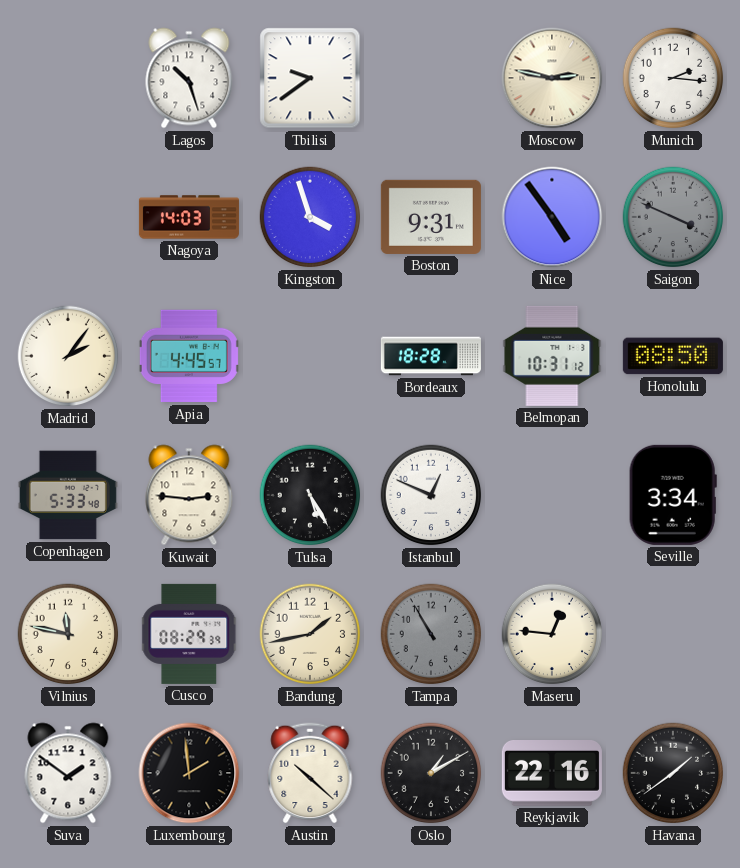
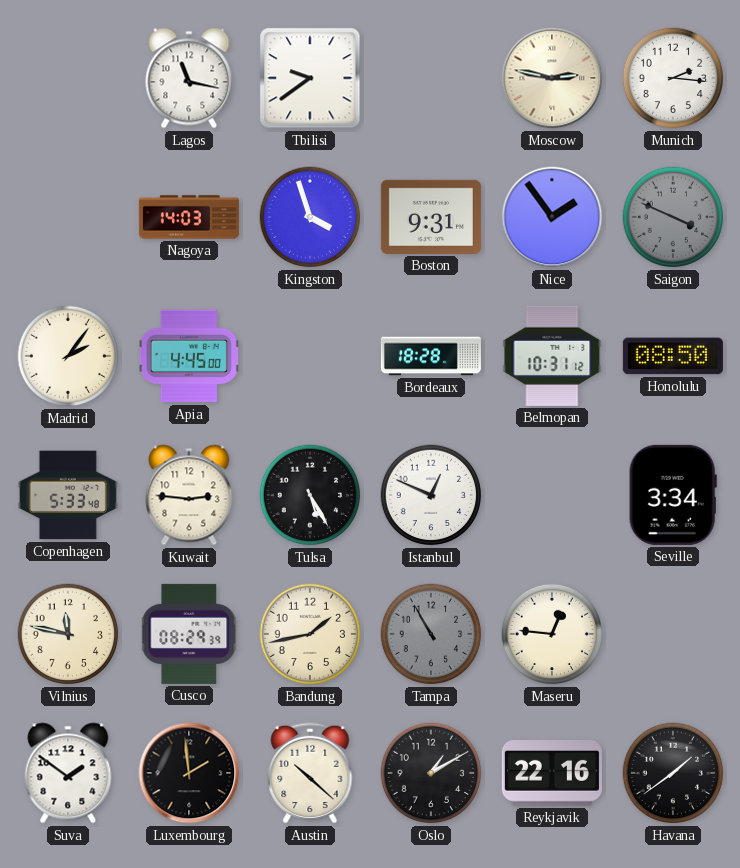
Lagos: 10:27 -> 11:17 (189, 78)
Nice: 4:54 -> 1:54 (552, 217)
Apia: 4:45:57 -> 4:45:00 (189, 356)
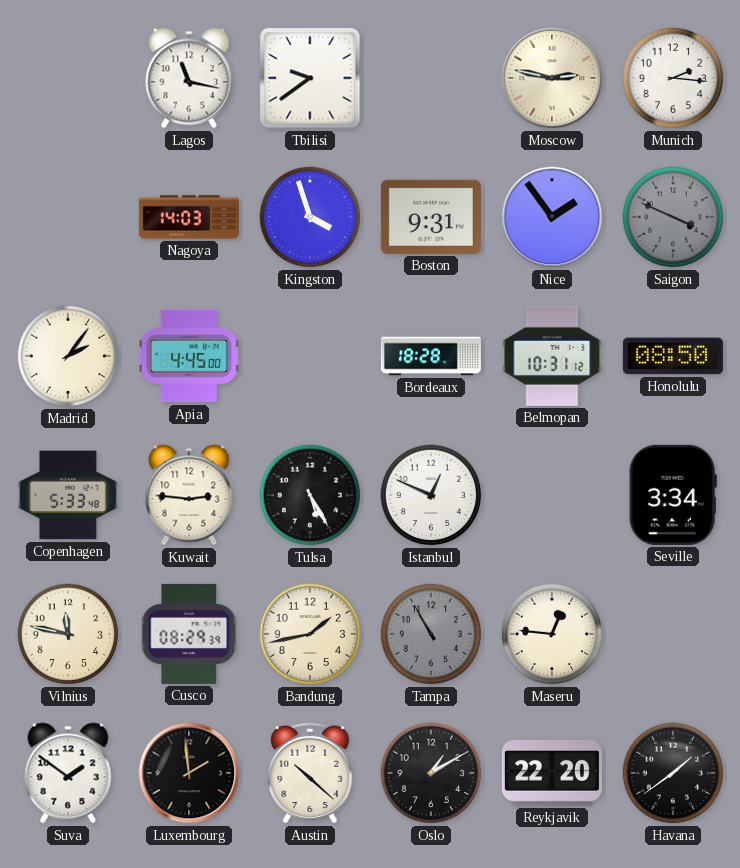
Reykjavik: 22:16 -> 22:20 (552, 774)
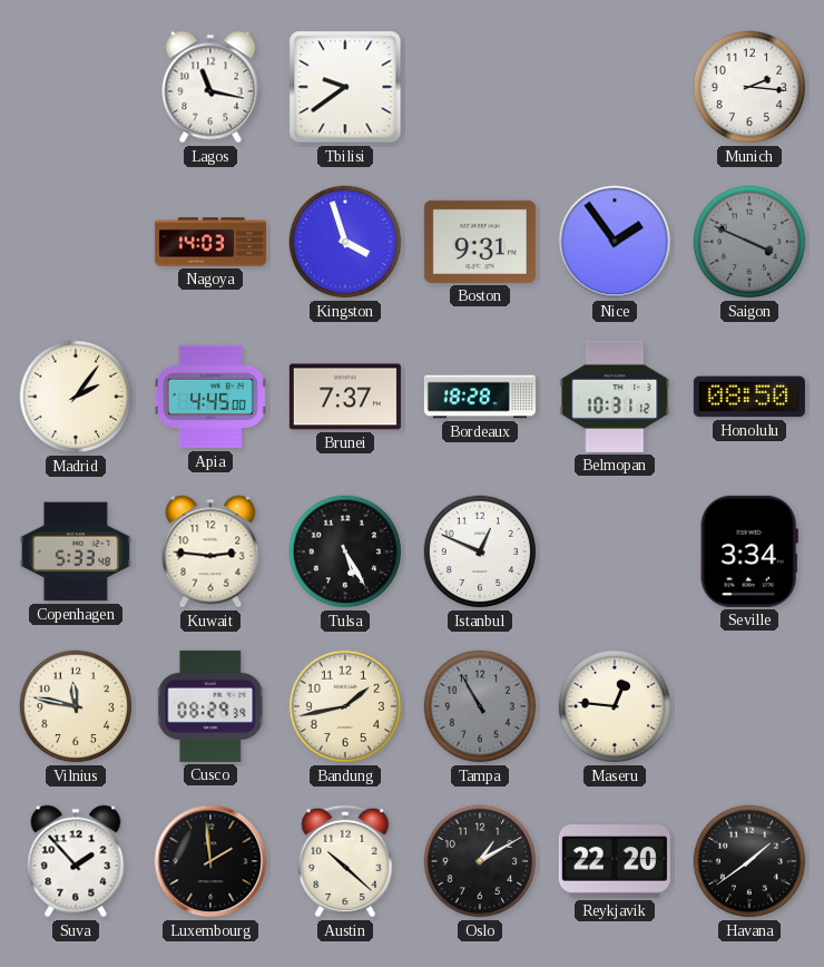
Moscow: 2:47 -> none (552, 78)
Brunei: none -> 7:37 (345, 397)
Suva: 1:51 -> 1:53 (76, 861)
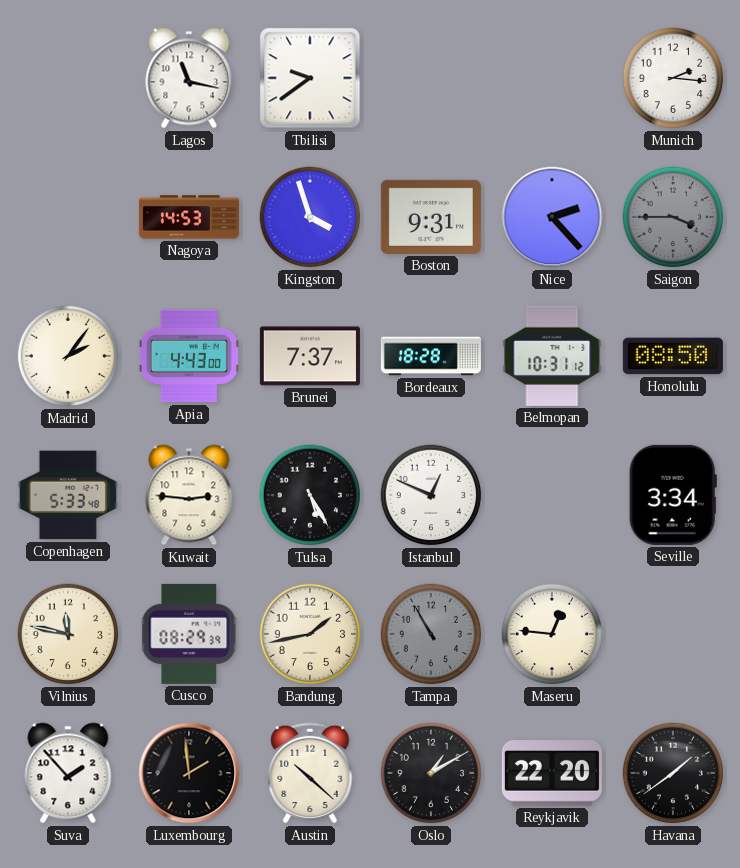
Nagoya: 14:03 -> 14:53 (189, 217)
Nice: 1:54 -> 2:23 (552, 217)
Saigon: 3:49 -> 3:45 (673, 217)
Apia: 4:45 -> 4:43 (189, 356)
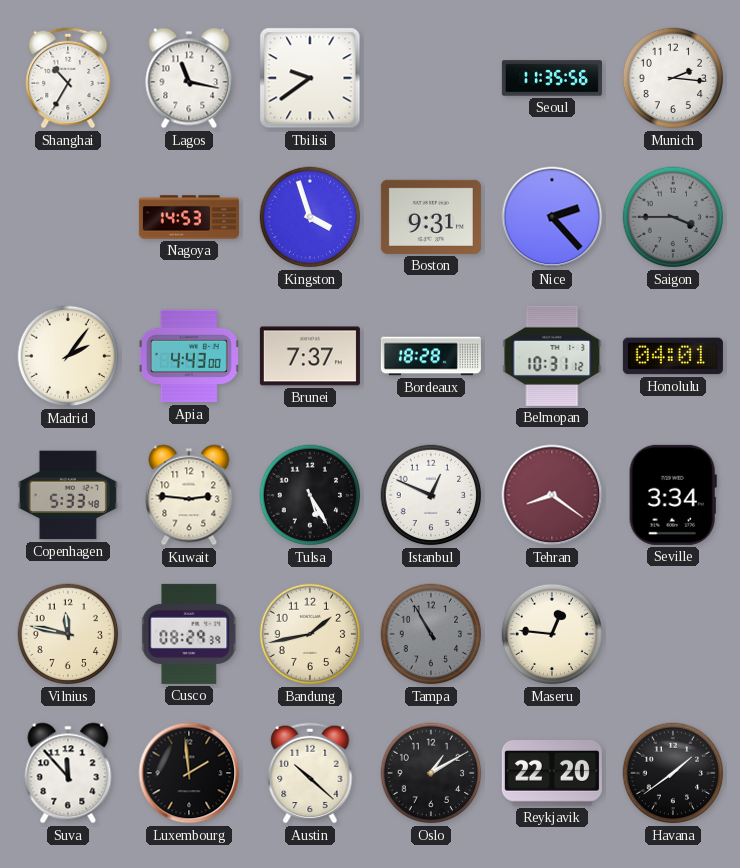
Shanghai: none -> 10:35 (68, 78)
Seoul: none -> 11:35 (552, 78)
Honolulu: 08:50 -> 04:01 (673, 356)
Tehran: none -> 8:21 (552, 495)
Suva: 1:53 -> 11:53 (68, 773)
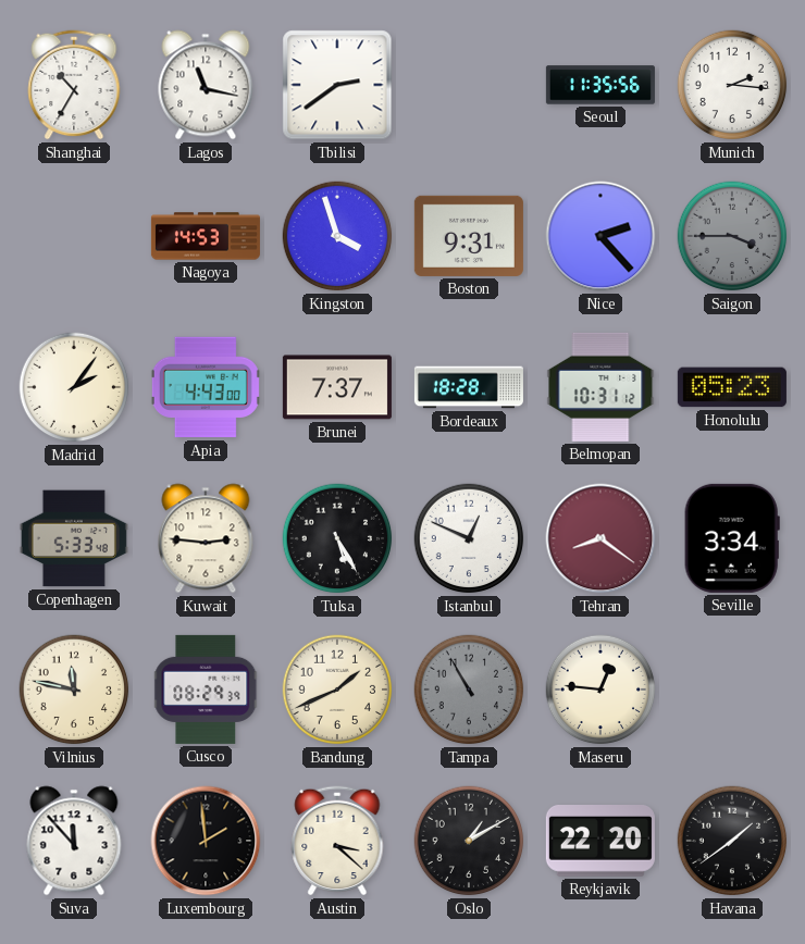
Tbilisi: 9:39 -> 2:39 (337, 85)
Honolulu: 04:01 -> 05:23 (732, 387)
Bandung: 1:43 -> 1:41 (337, 690)
Austin: 10:22 -> 3:22 (337, 841)
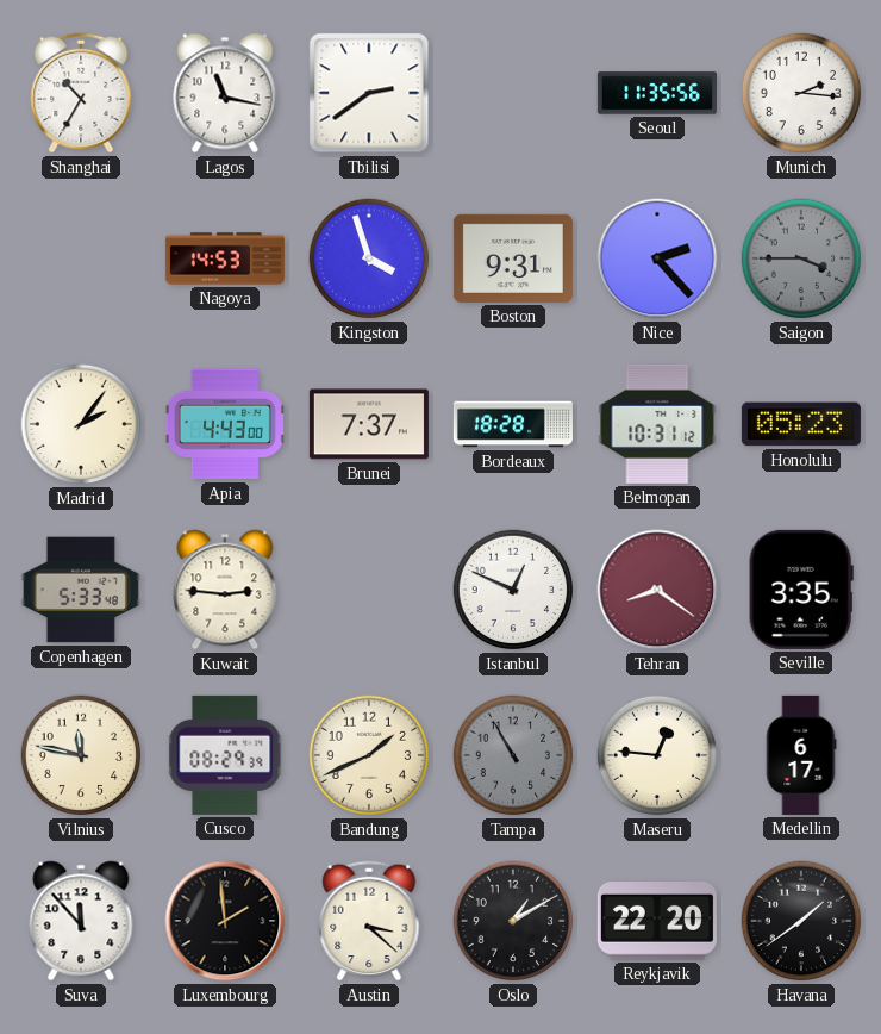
Tulsa: 5:25 -> none (337, 538)
Seville: 3:34 -> 3:35 (801, 590)
Medellin: none -> 6:17 (801, 755)
